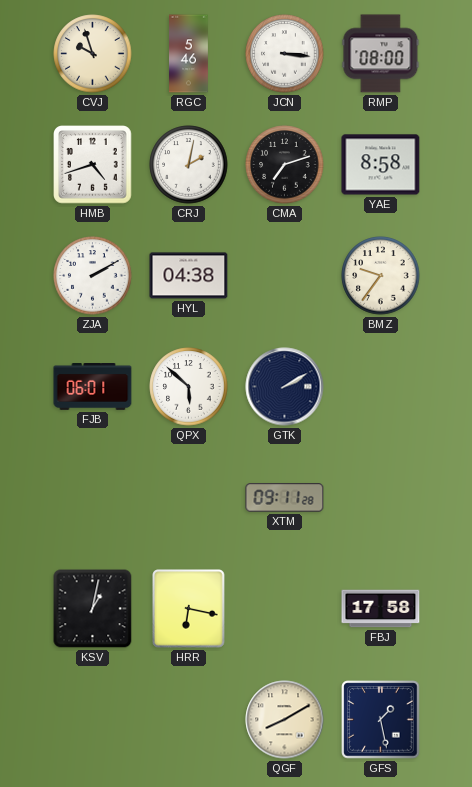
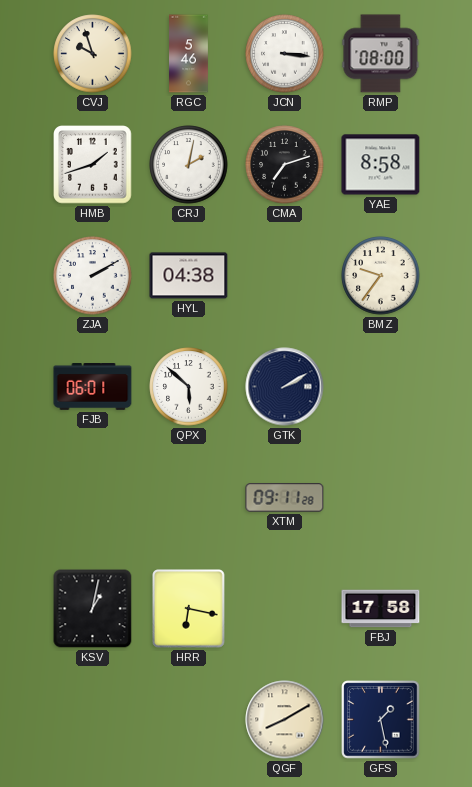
HMB: 4:42 -> 1:42 (93, 165)
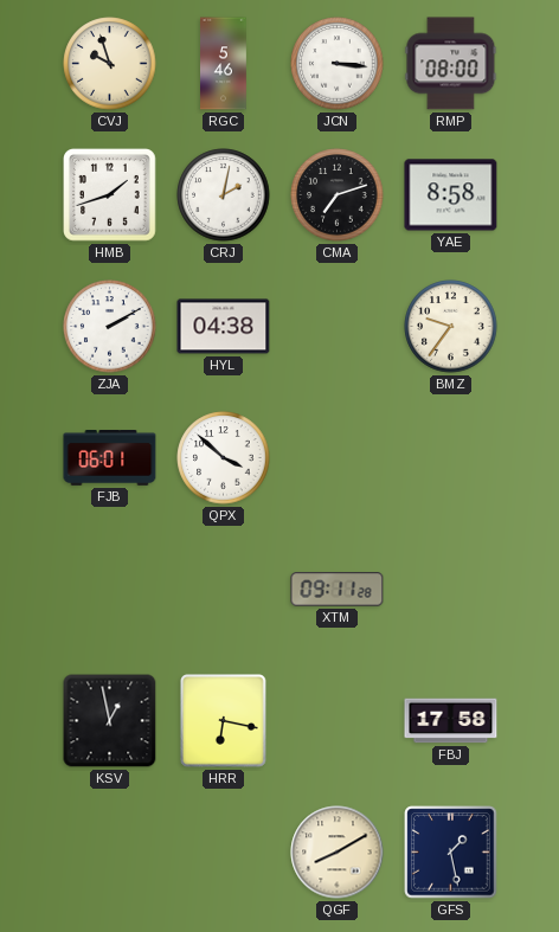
QPX: 5:52 -> 3:52 (224, 458)
GTK: 2:10 -> none (285, 387)
KSV: 1:02 -> 12:58 (110, 721)
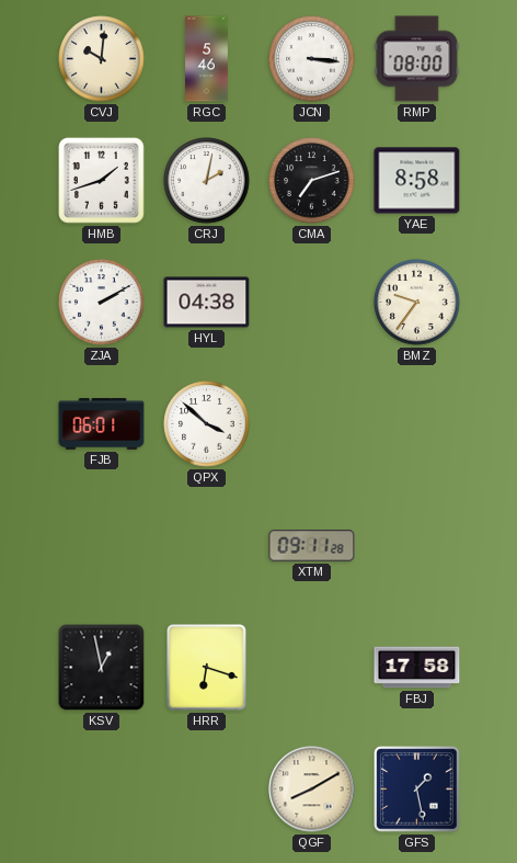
CVJ: 9:57 -> 10:01 (102, 59)
HRR: 6:17 -> 6:18 (207, 668)
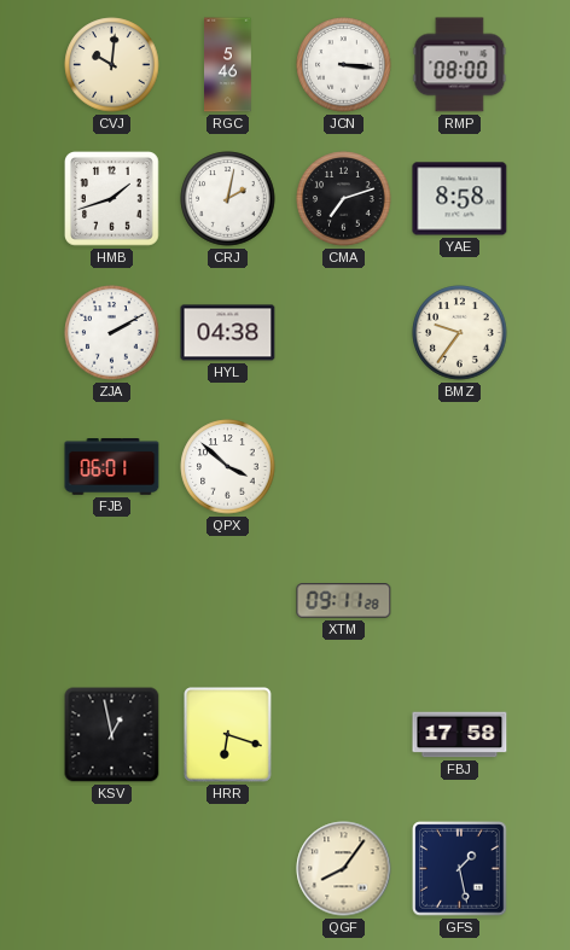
QGF: 8:10 -> 8:06 (344, 869)
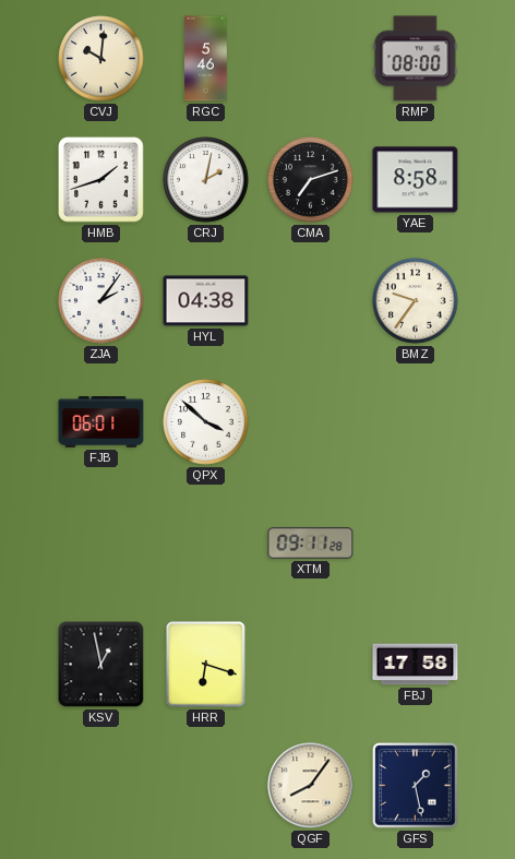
JCN: 3:16 -> none (344, 65)
ZJA: 2:10 -> 2:06 (101, 301)
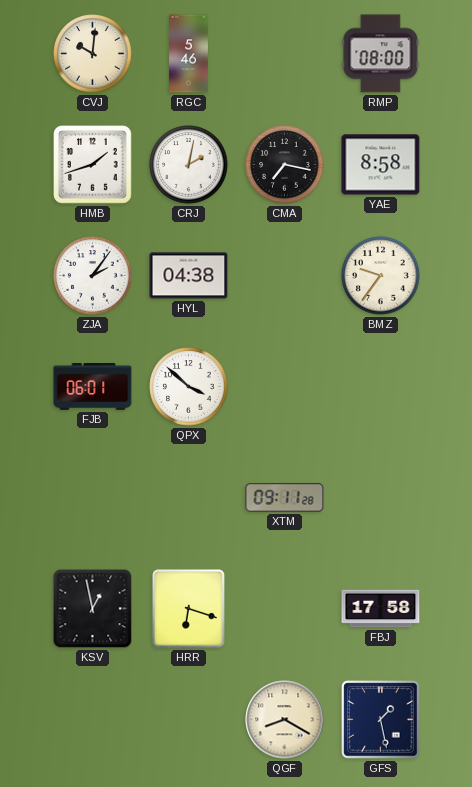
CMA: 7:12 -> 7:17 (285, 165)
QGF: 8:06 -> 8:20 (285, 720)
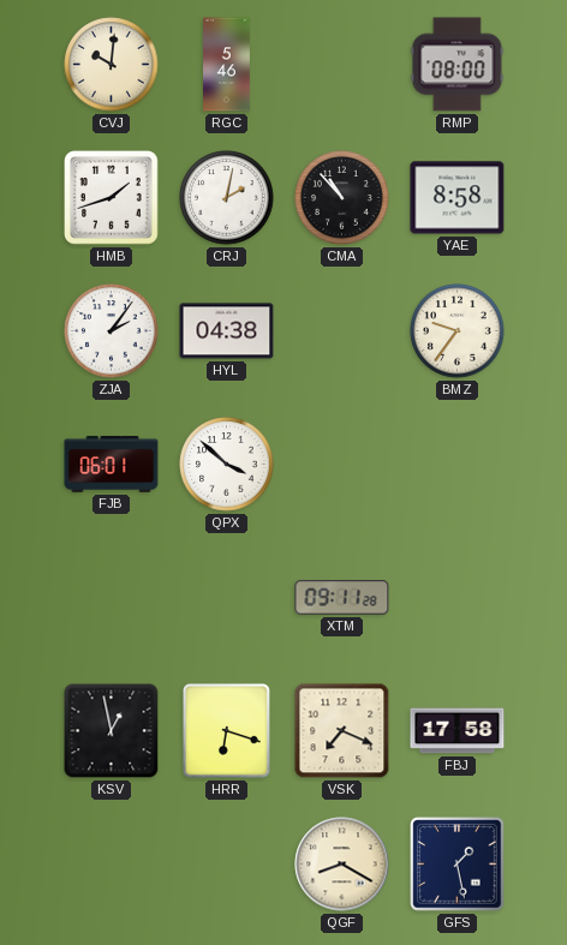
CMA: 7:17 -> 10:53 (342, 198)
VSK: none -> 7:19 (342, 731)
